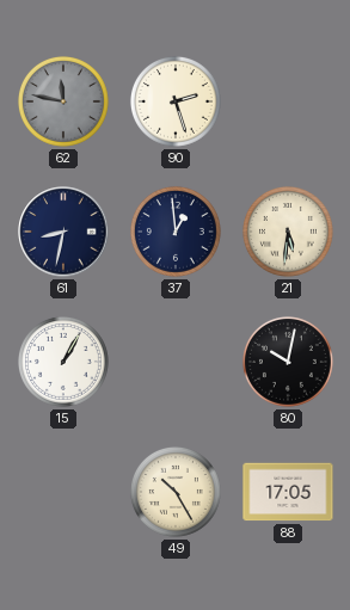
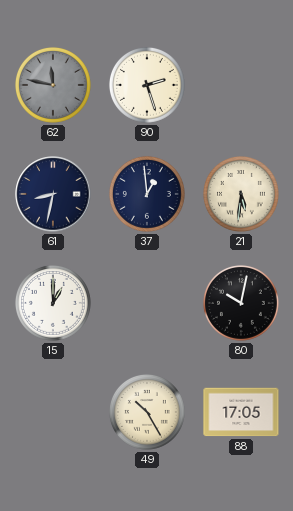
15: 1:05 -> 1:00 (53, 303)
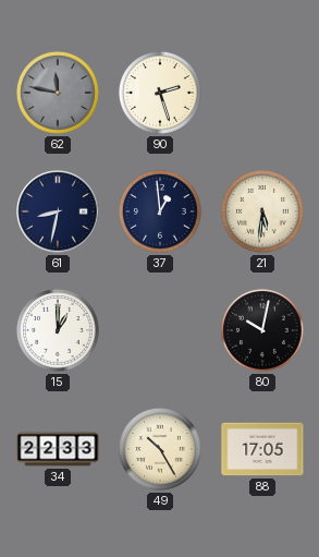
34: none -> 22:33 (58, 449)
